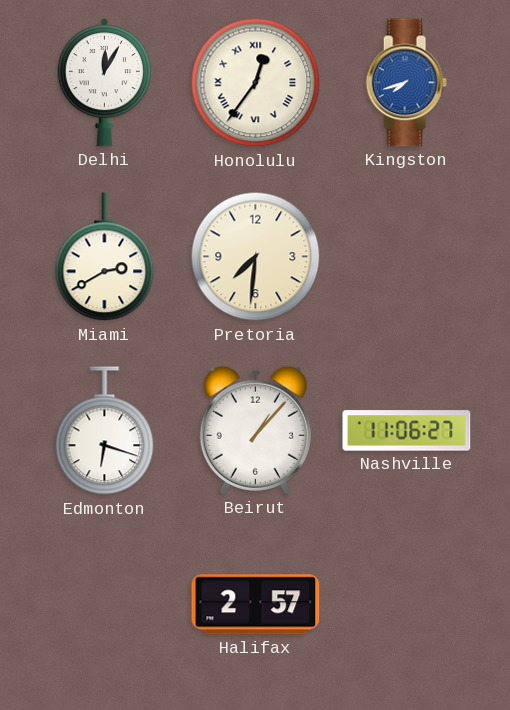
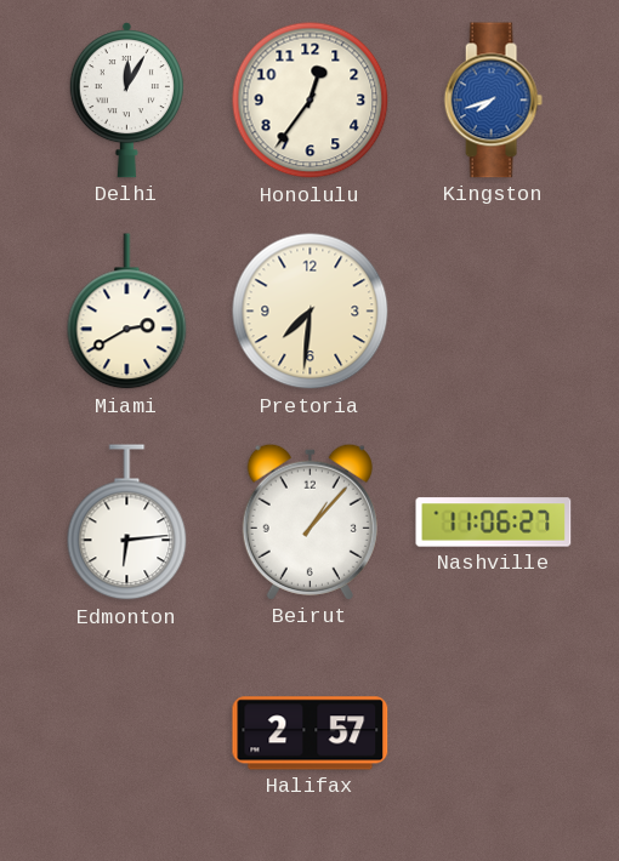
Honolulu numerals: Roman -> Arabic (311, 101)
Edmonton: 6:18 -> 6:14 (127, 523)
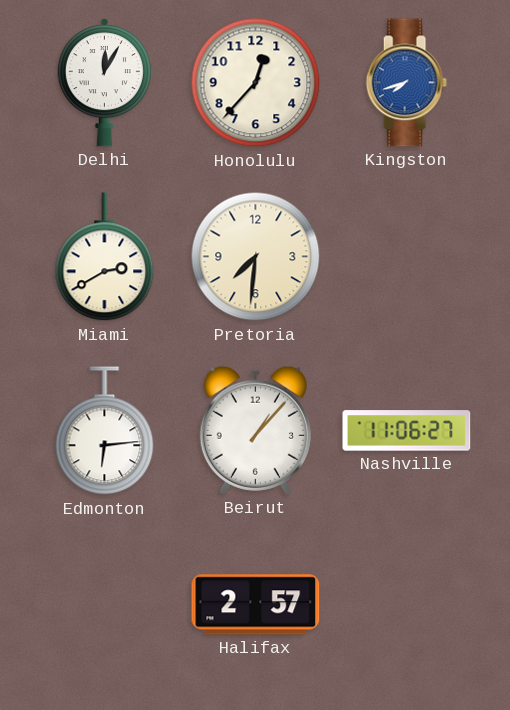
Honolulu: 12:36 -> 12:37 (256, 83)
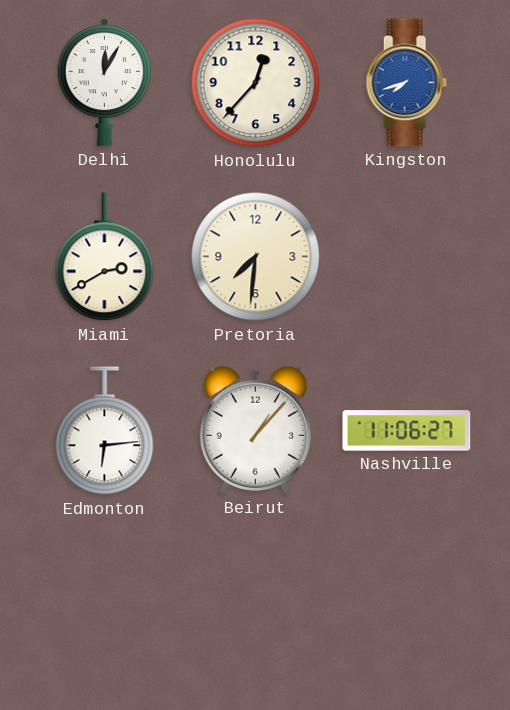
Halifax: 2:57 -> none (256, 605)
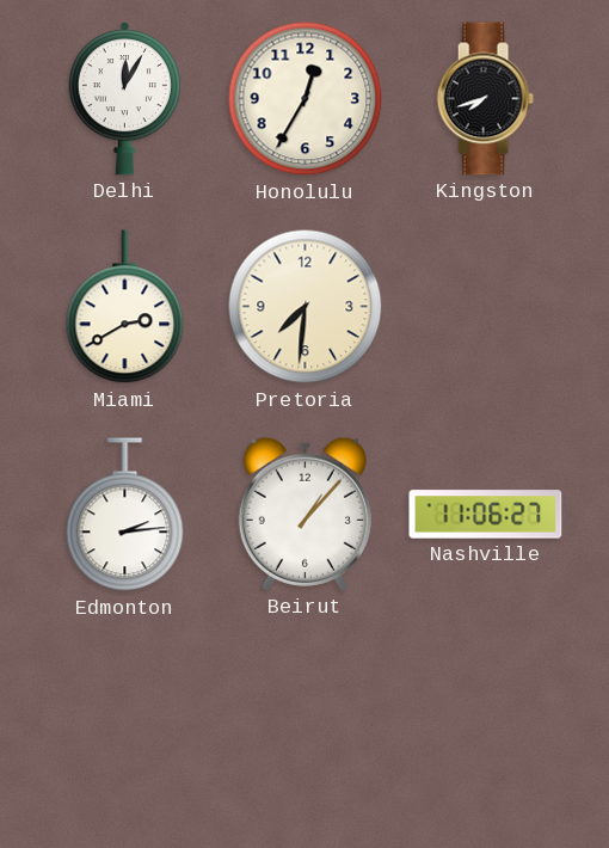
Honolulu: 12:37 -> 12:35 (306, 99)
Kingston dial: blue -> black (485, 99)
Edmonton: 6:14 -> 2:14 (125, 515)
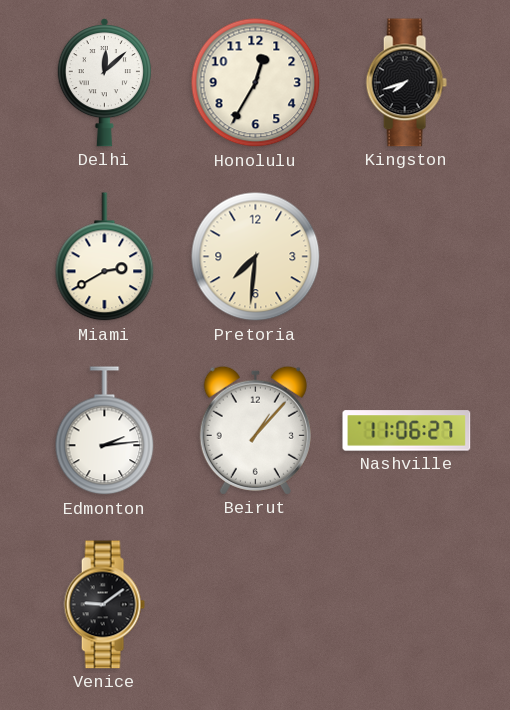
Delhi: 12:05 -> 12:08 (104, 83)
Venice: none -> 9:09 (104, 605)
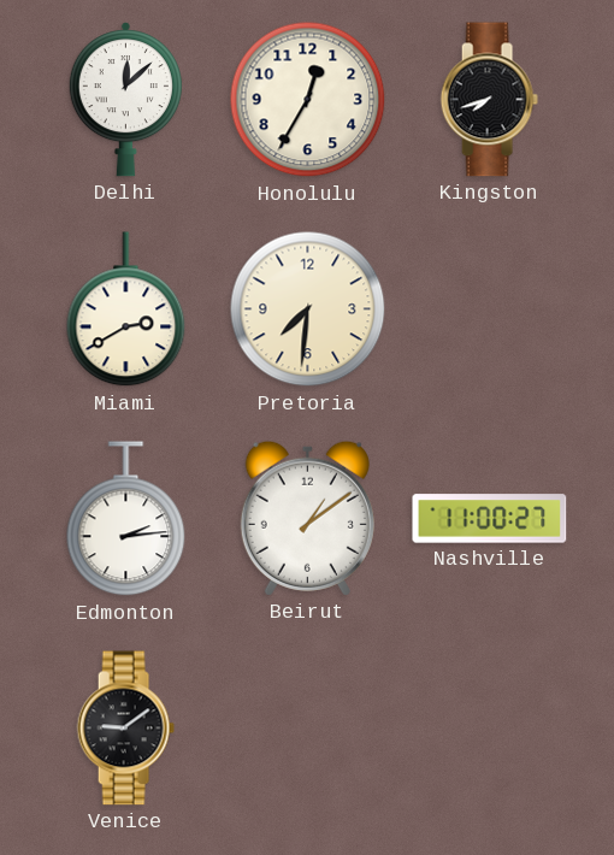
Beirut: 1:07 -> 1:09 (307, 518)
Nashville: 11:06 -> 11:00 (490, 519)
